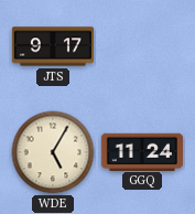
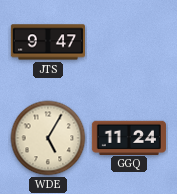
JTS: 9:17 -> 9:47 (48, 42)
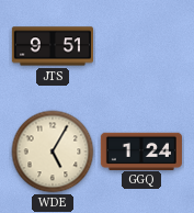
JTS: 9:47 -> 9:51 (53, 46)
GGQ: 11:24 -> 1:24 (141, 150)
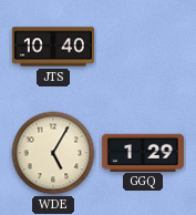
JTS: 9:51 -> 10:40 (53, 47)
GGQ: 1:24 -> 1:29 (143, 152)
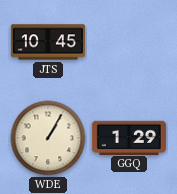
JTS: 10:40 -> 10:45 (48, 42)
WDE: 5:05 -> 1:05 (48, 138)
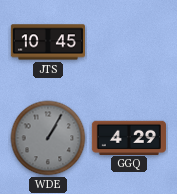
WDE dial: cream -> grey (48, 138)
GGQ: 1:29 -> 4:29 (129, 137)
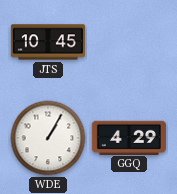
WDE dial: grey -> white (48, 138)
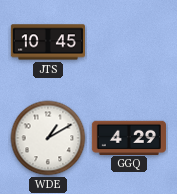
WDE: 1:05 -> 1:10 (48, 138)
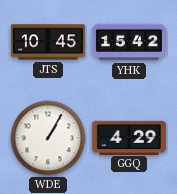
YHK: none -> 15:42 (129, 42)
WDE: 1:10 -> 1:05 (48, 138)
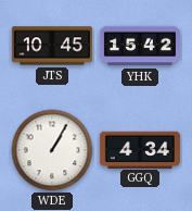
GGQ: 4:29 -> 4:34 (140, 149)
